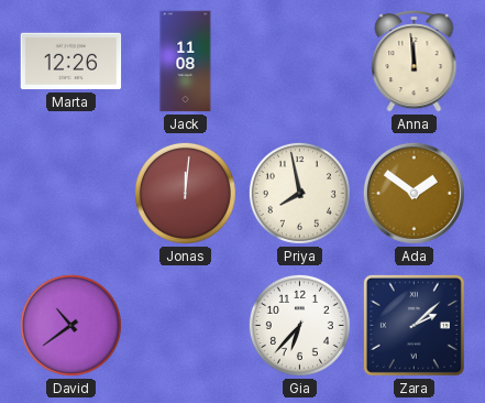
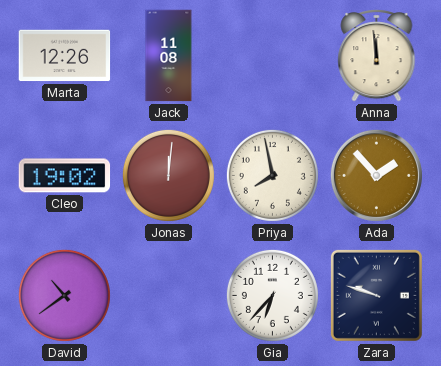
Cleo: none -> 19:02 (65, 176)
Ada: 1:51 -> 1:53 (376, 175)
Zara: 2:08 -> 9:48 (376, 295)
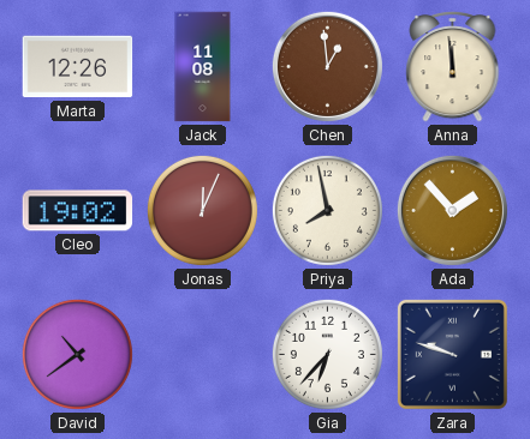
Chen: none -> 12:59 (327, 66)
Jonas: 12:01 -> 12:04 (202, 210)
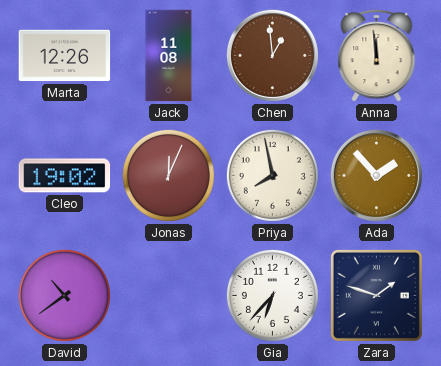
Zara: 9:48 -> 1:48 (376, 295)
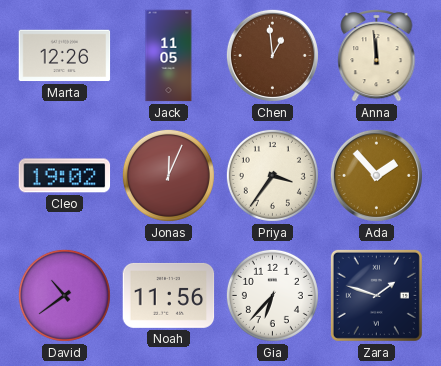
Jack: 11:08 -> 11:05 (169, 56)
Priya: 7:58 -> 3:36 (272, 175)
Noah: none -> 11:56 (169, 295)
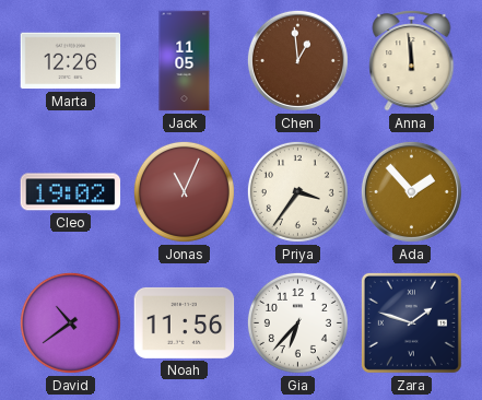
Jonas: 12:04 -> 11:04 (184, 191)
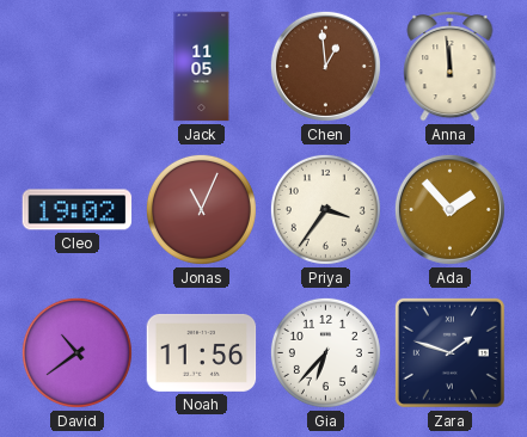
Marta: 12:26 -> none (71, 61)
